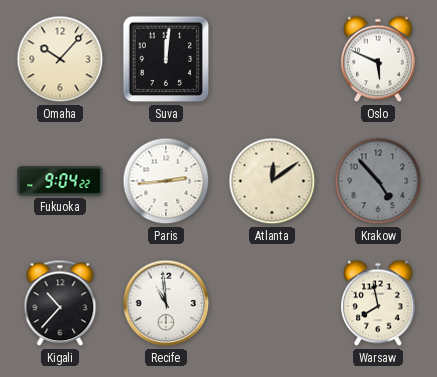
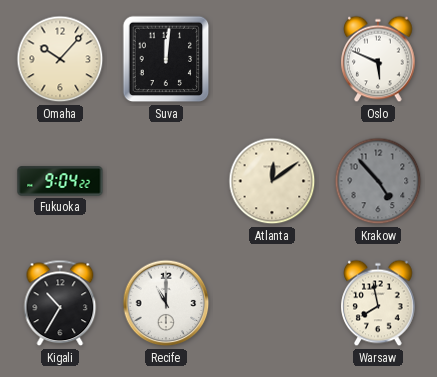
Paris: 2:44 -> none (166, 181)
Kigali: 10:37 -> 10:35 (60, 303)
Recife: 10:59 -> 11:00 (166, 303)
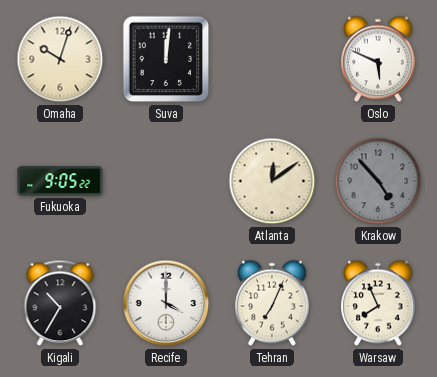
Omaha: 10:07 -> 10:03 (60, 59)
Fukuoka: 9:04 -> 9:05 (60, 181)
Recife: 11:00 -> 4:00 (166, 303)
Tehran: none -> 7:04 (272, 303)
Warsaw: 7:58 -> 7:56 (378, 303)
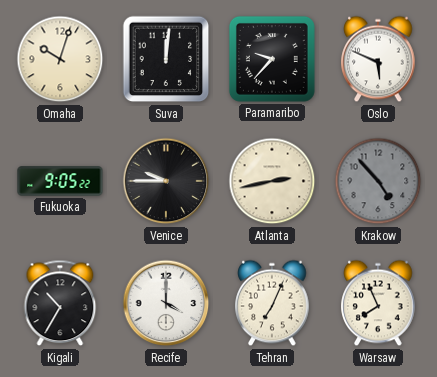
Paramaribo: none -> 9:37 (272, 59)
Venice: none -> 9:45 (166, 181)
Atlanta: 12:09 -> 2:43 (272, 181)
